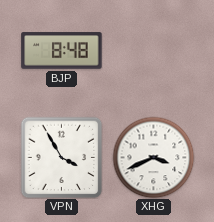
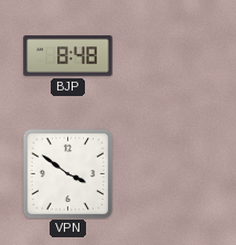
VPN: 3:55 -> 3:51 (67, 173)
XHG: 3:41 -> none (153, 157)
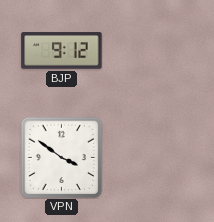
BJP: 8:48 -> 9:12 (62, 51)
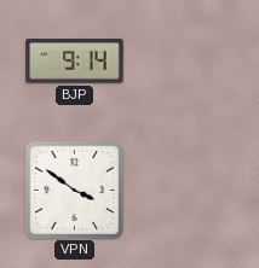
BJP: 9:12 -> 9:14 (75, 62)
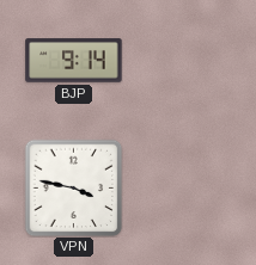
VPN: 3:51 -> 3:47 (73, 187)
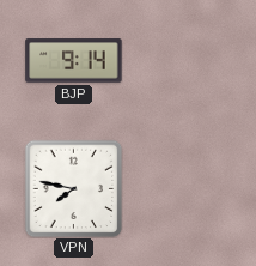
VPN: 3:47 -> 7:47 (73, 188)
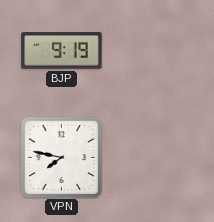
BJP: 9:14 -> 9:19 (62, 51)
